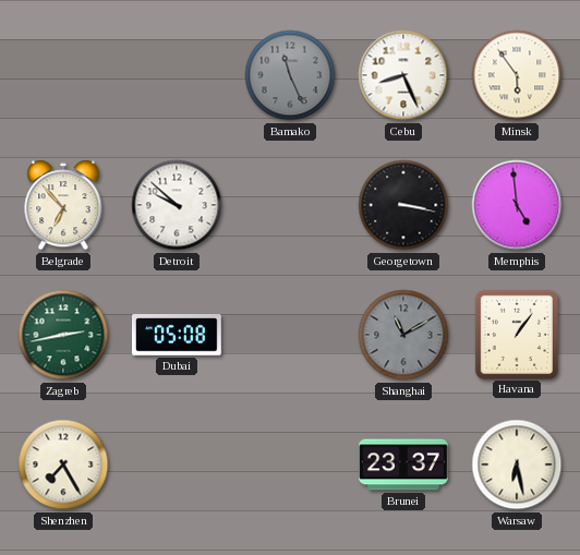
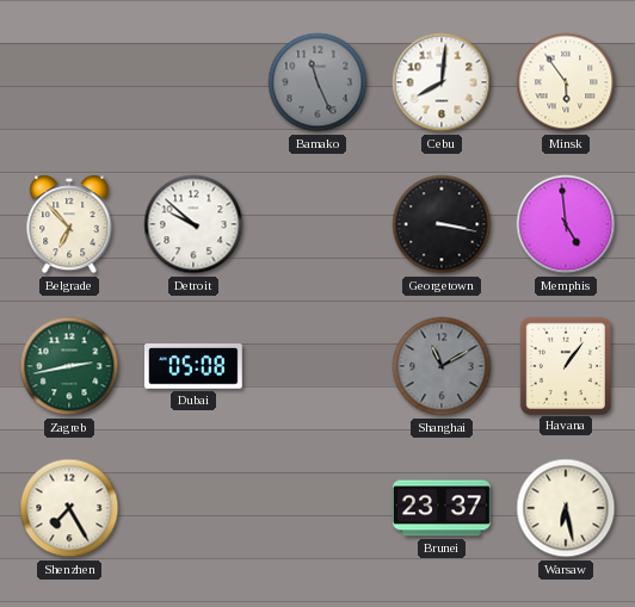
Cebu: 8:26 -> 8:01 (442, 82)
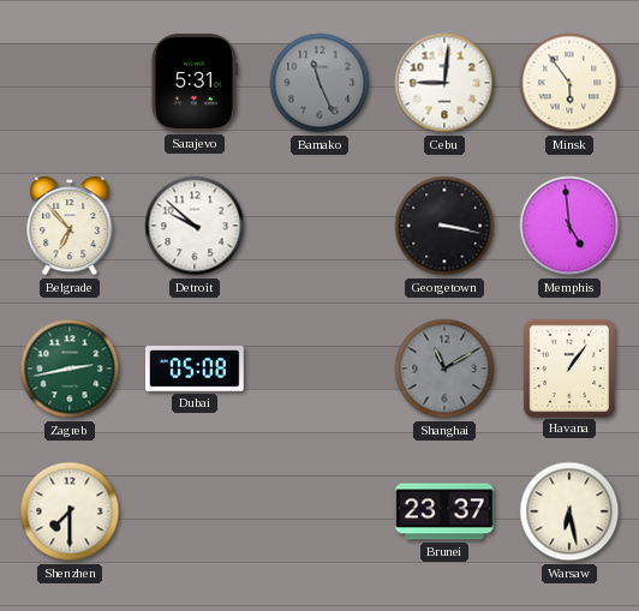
Sarajevo: none -> 5:31 (193, 84)
Cebu: 8:01 -> 9:01 (444, 83)
Shenzhen: 7:25 -> 7:30 (70, 511)
